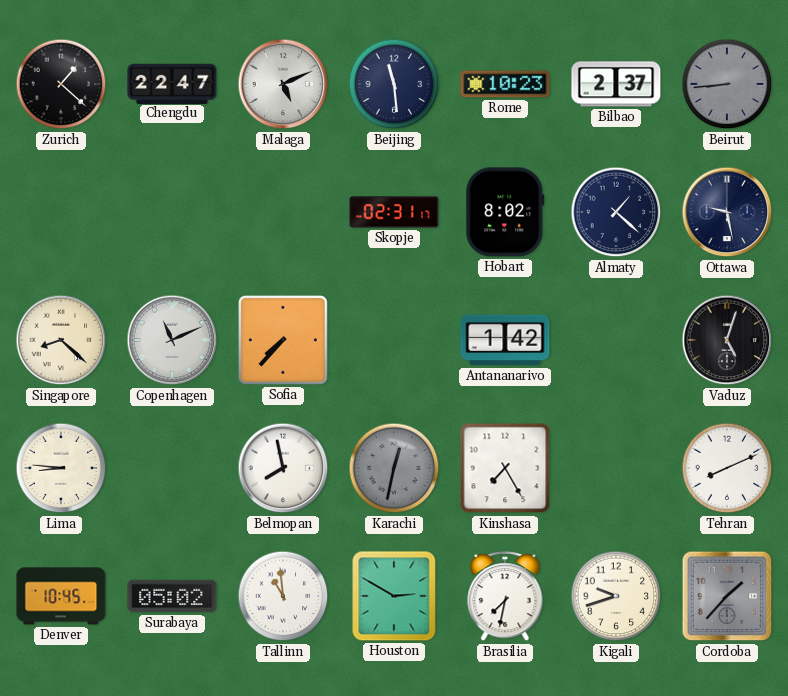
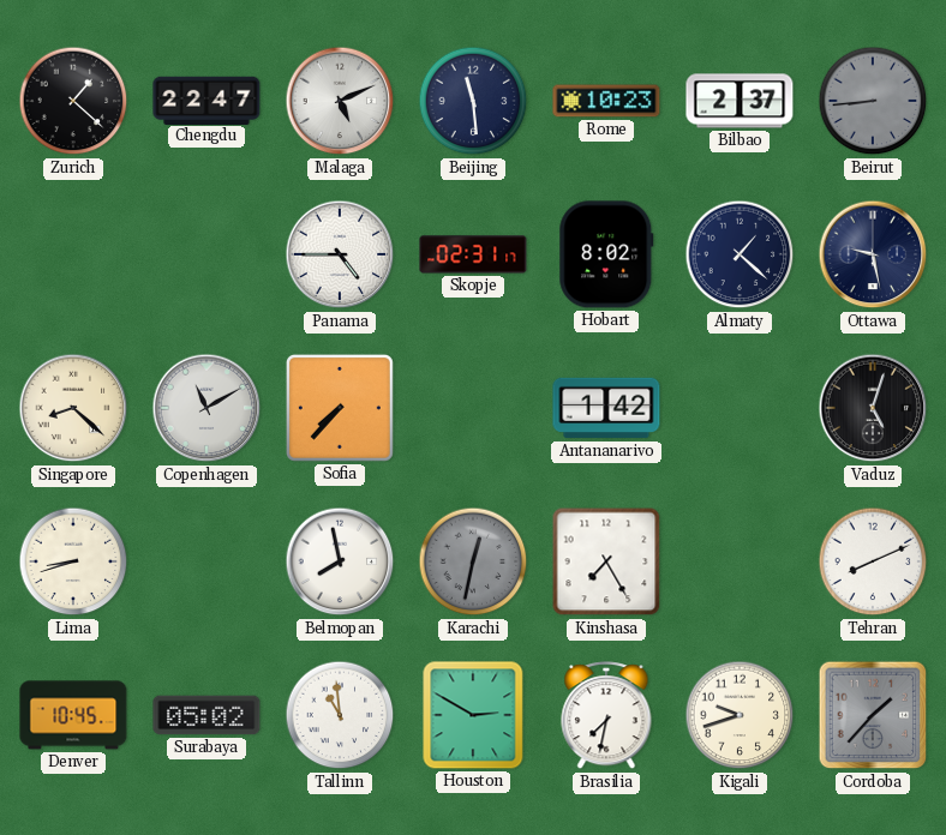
Panama: none -> 4:45 (340, 254)
Copenhagen: 11:11 -> 11:10 (206, 408)
Lima: 8:46 -> 8:42 (73, 561)
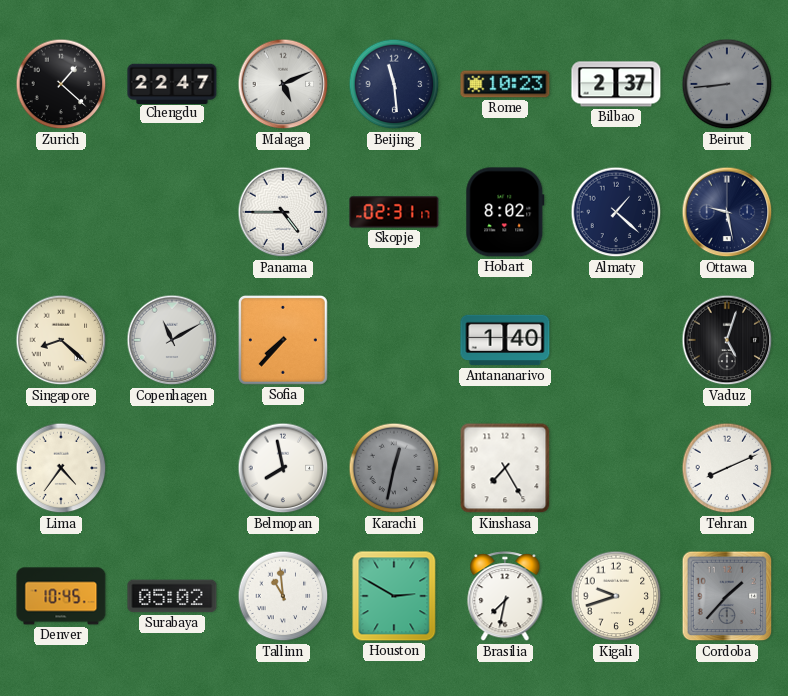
Antananarivo: 1:42 -> 1:40 (505, 340)
Lima: 8:42 -> 4:36 (61, 468)
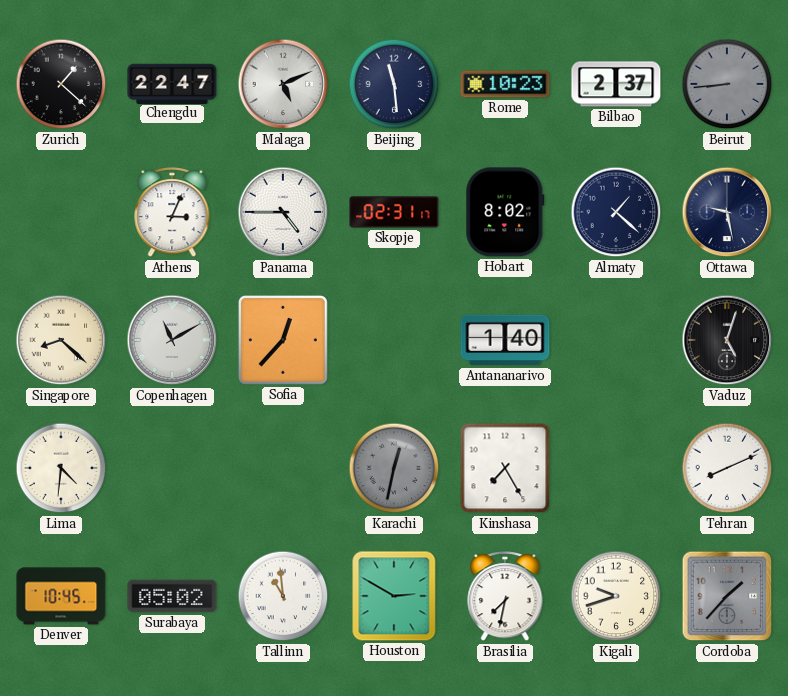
Athens: none -> 3:04 (172, 213)
Sofia: 7:37 -> 12:37 (283, 340)
Lima: 4:36 -> 4:31 (61, 468)
Belmopan: 7:58 -> none (283, 468)
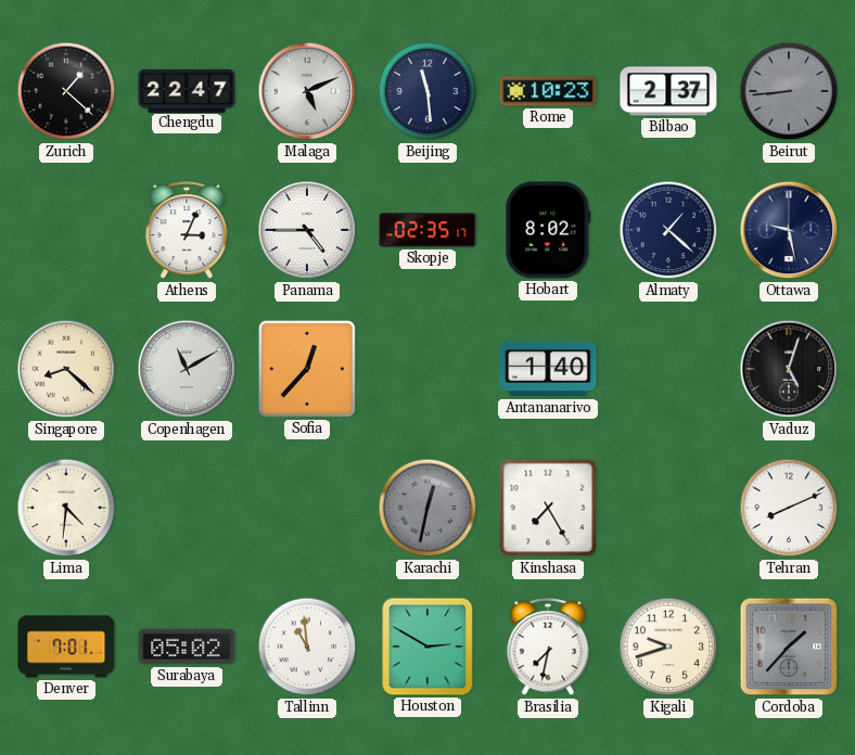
Skopje: 02:31 -> 02:35 (427, 230)
Denver: 10:45 -> 7:01 (66, 647)
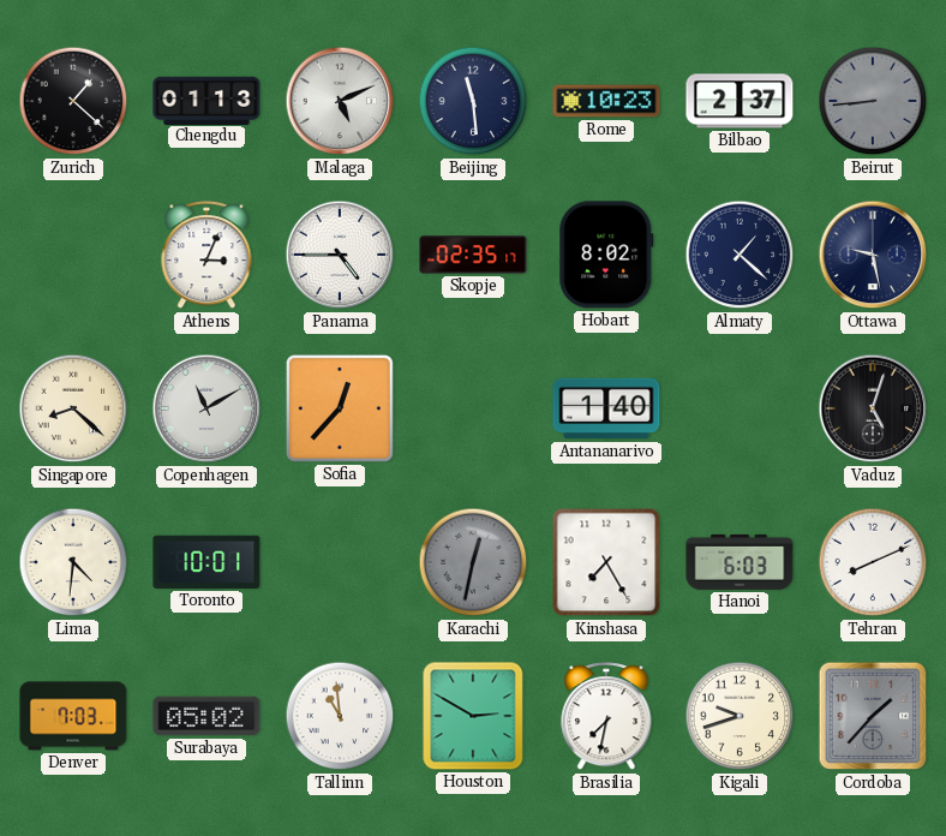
Chengdu: 22:47 -> 01:13 (206, 100)
Toronto: none -> 10:01 (206, 562)
Hanoi: none -> 6:03 (740, 562)
Denver: 7:01 -> 7:03 (73, 716)
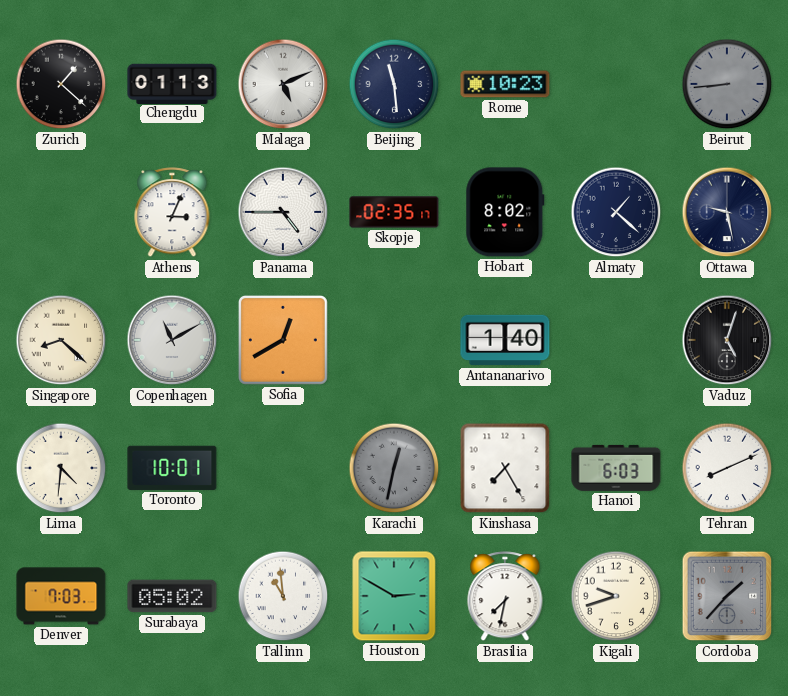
Bilbao: 2:37 -> none (740, 101)
Sofia: 12:37 -> 12:40 (283, 340)
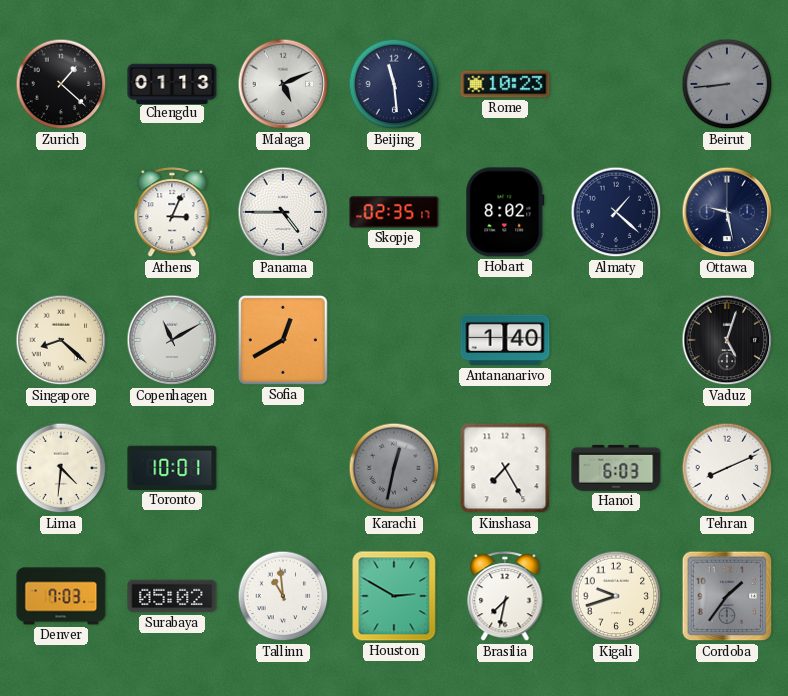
Cordoba: 1:37 -> 1:36 (727, 596)
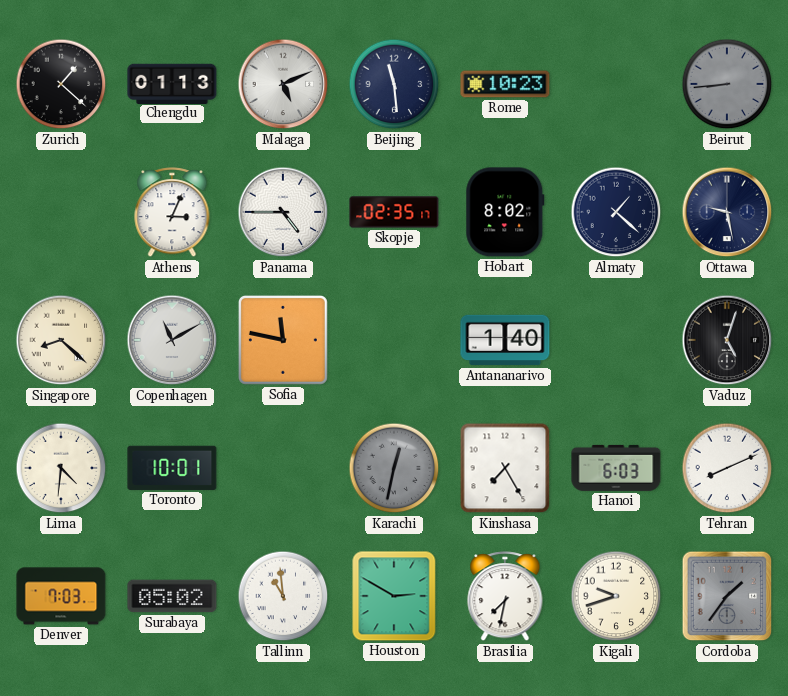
Sofia: 12:40 -> 11:47 (283, 340)
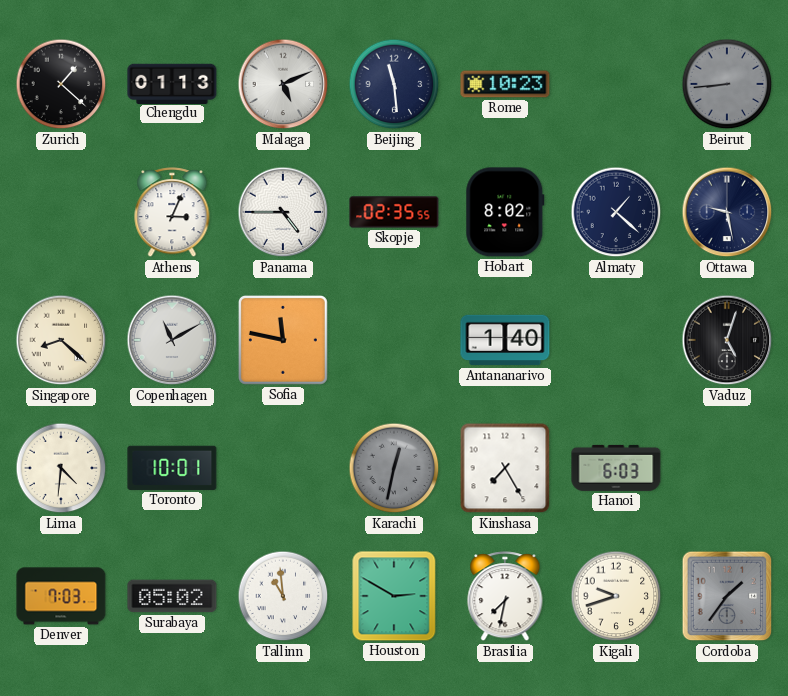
Skopje: 02:35:17 -> 02:35:55 (394, 212)
Tehran: 8:11 -> none (727, 468)
